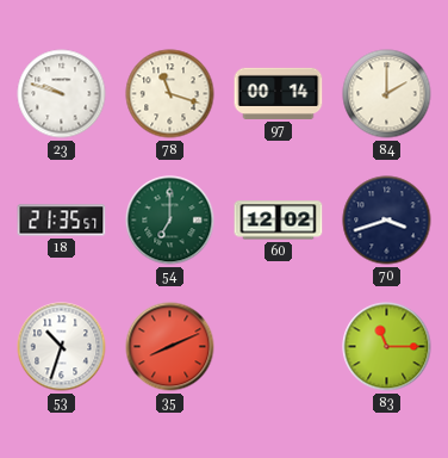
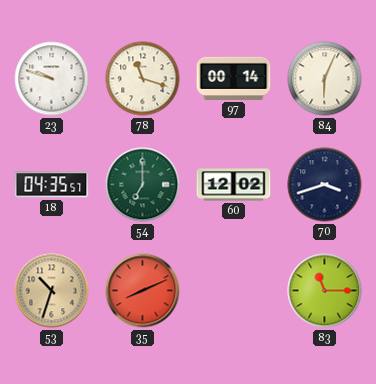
84: 2:00 -> 6:04 (325, 79)
18: 21:35 -> 04:35 (52, 185)
53 dial: white -> champagne (52, 291)
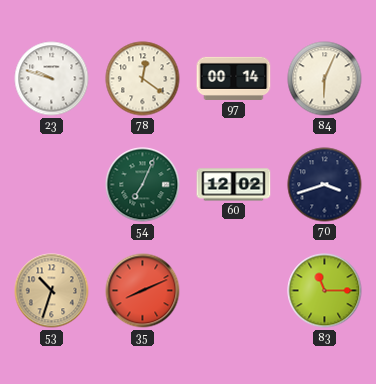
78: 11:18 -> 12:21 (143, 79)
18: 04:35 -> none (52, 185)
54: 7:00 -> 7:04 (143, 185)
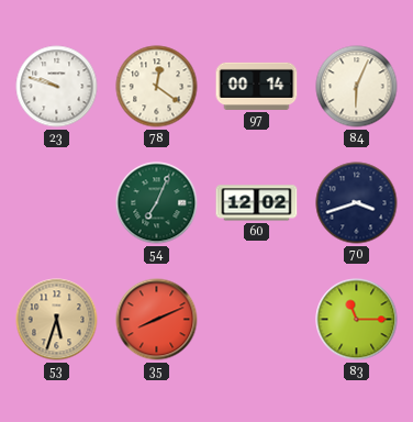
53: 10:33 -> 5:33 (57, 320)
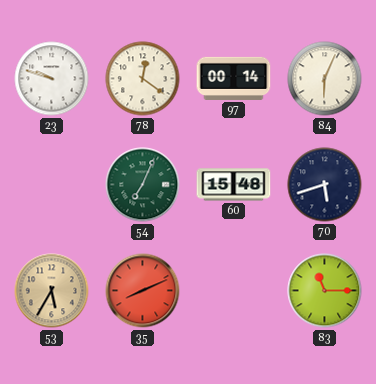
60: 12:02 -> 15:48 (234, 185)
70: 3:42 -> 5:42 (325, 185)
53: 5:33 -> 5:35 (52, 291)
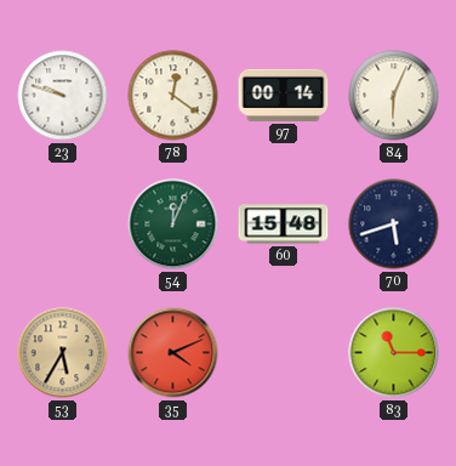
54: 7:04 -> 12:04 (173, 225)
35: 8:11 -> 4:11 (173, 353)
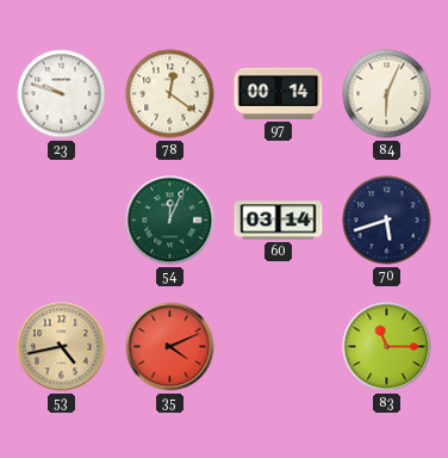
60: 15:48 -> 03:14 (279, 221)
53: 5:35 -> 4:43 (62, 347)
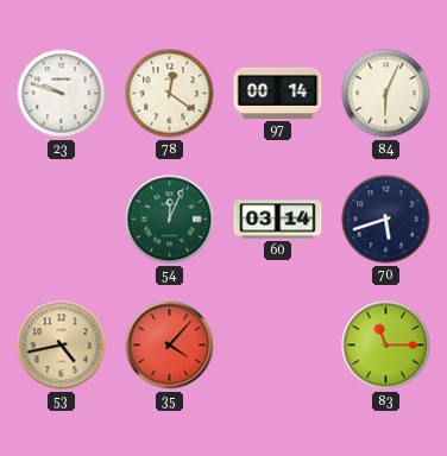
35: 4:11 -> 4:07 (170, 346)
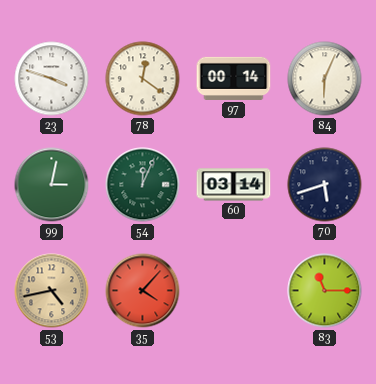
23: 9:48 -> 3:48 (52, 79)
99: none -> 3:02 (52, 185)
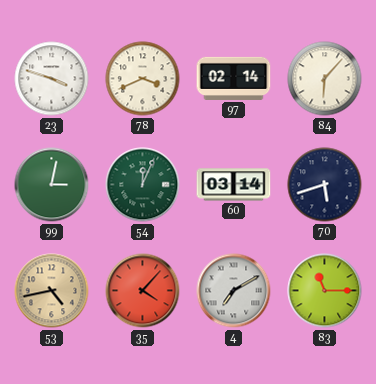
78: 12:21 -> 3:41 (143, 79)
97: 00:14 -> 02:14 (234, 78)
84: 6:04 -> 6:07 (325, 79)
4: none -> 7:10 (234, 291)
